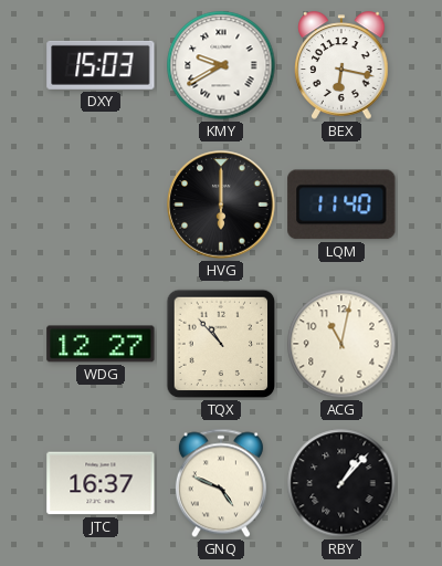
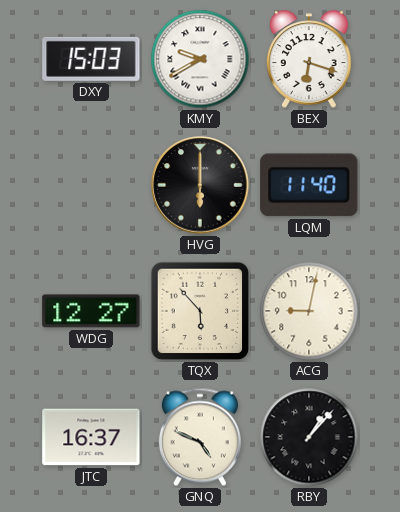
BEX: 6:17 -> 6:18 (309, 59)
TQX: 10:53 -> 5:53 (200, 311)
ACG: 11:02 -> 9:02 (309, 311)
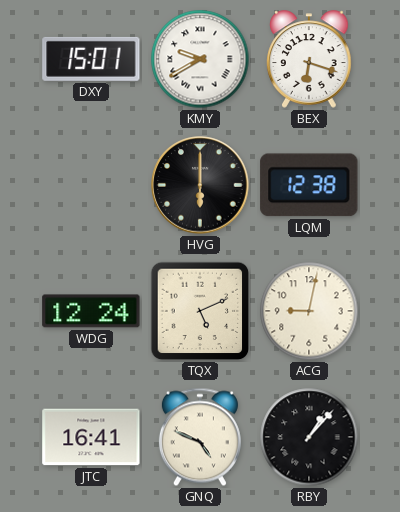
DXY: 15:03 -> 15:01 (91, 59)
LQM: 11:40 -> 12:38 (309, 185)
WDG: 12:27 -> 12:24 (91, 311)
TQX: 5:53 -> 5:11 (200, 311)
JTC: 16:37 -> 16:41 (91, 437)
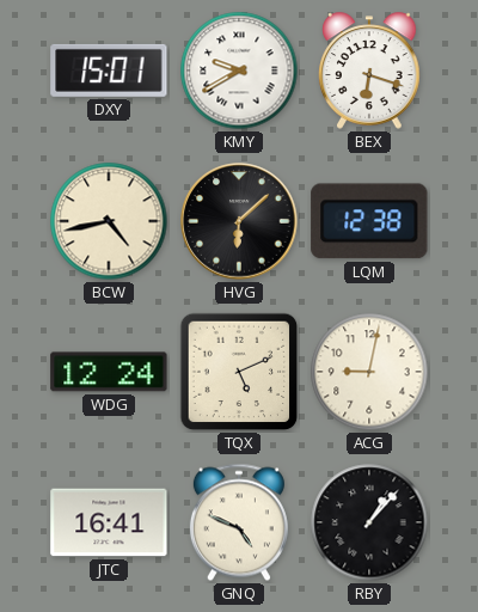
BCW: none -> 4:43 (109, 221)
HVG: 6:00 -> 6:08 (239, 221)
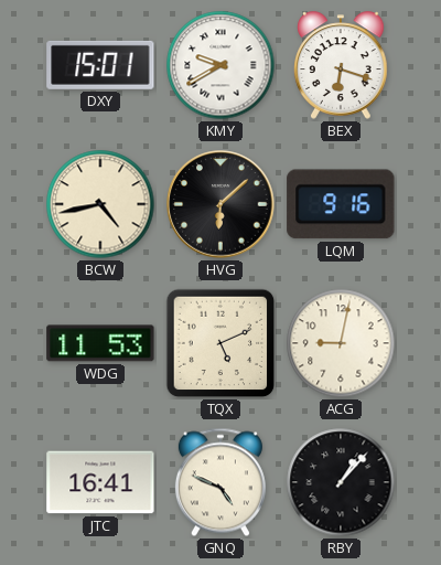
LQM: 12:38 -> 9:16 (341, 204)
WDG: 12:24 -> 11:53 (100, 343)
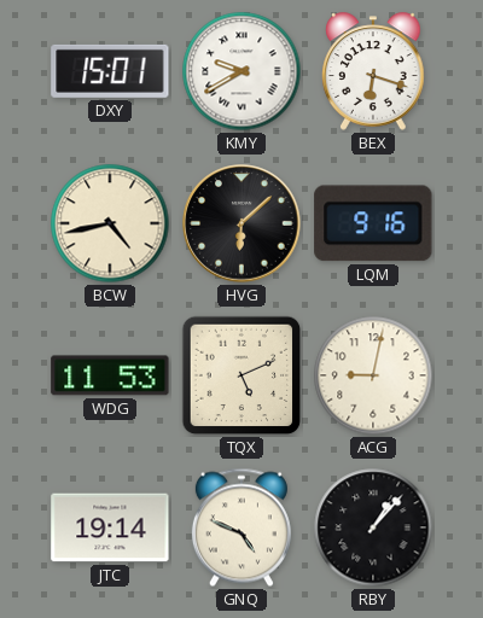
JTC: 16:41 -> 19:14 (110, 527)
